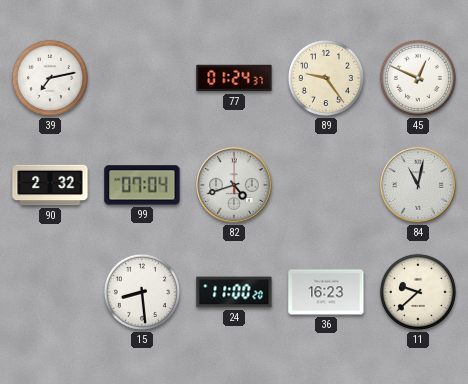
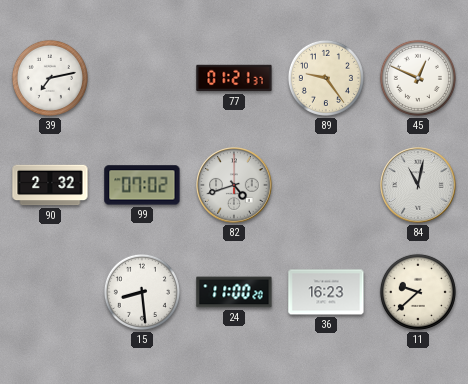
77: 01:24 -> 01:21 (234, 78)
99: 07:04 -> 07:02 (142, 185)
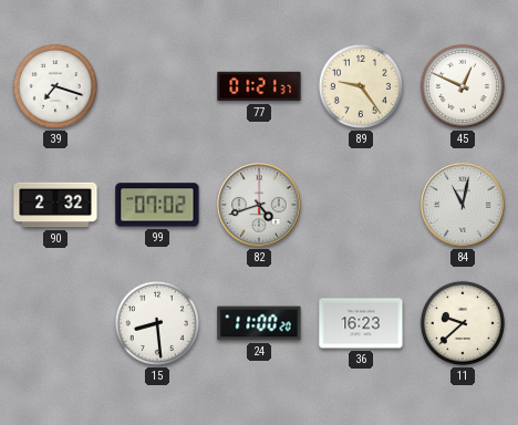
39: 7:13 -> 7:18 (55, 86)
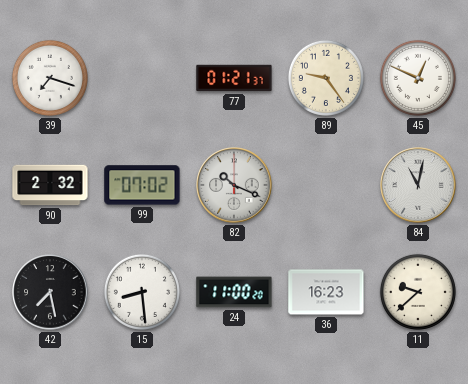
82: 4:42 -> 10:19 (234, 185)
42: none -> 7:28 (50, 292)
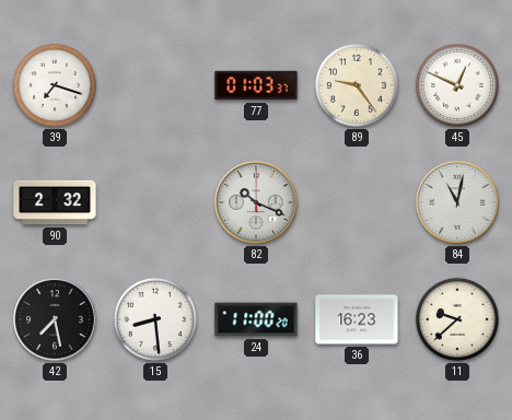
77: 01:21 -> 01:03 (256, 85)
99: 07:02 -> none (142, 185)
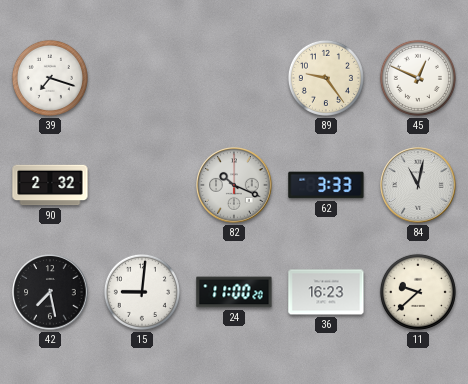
77: 01:03 -> none (256, 85)
62: none -> 3:33 (326, 185)
15: 8:29 -> 9:01 (142, 292)
